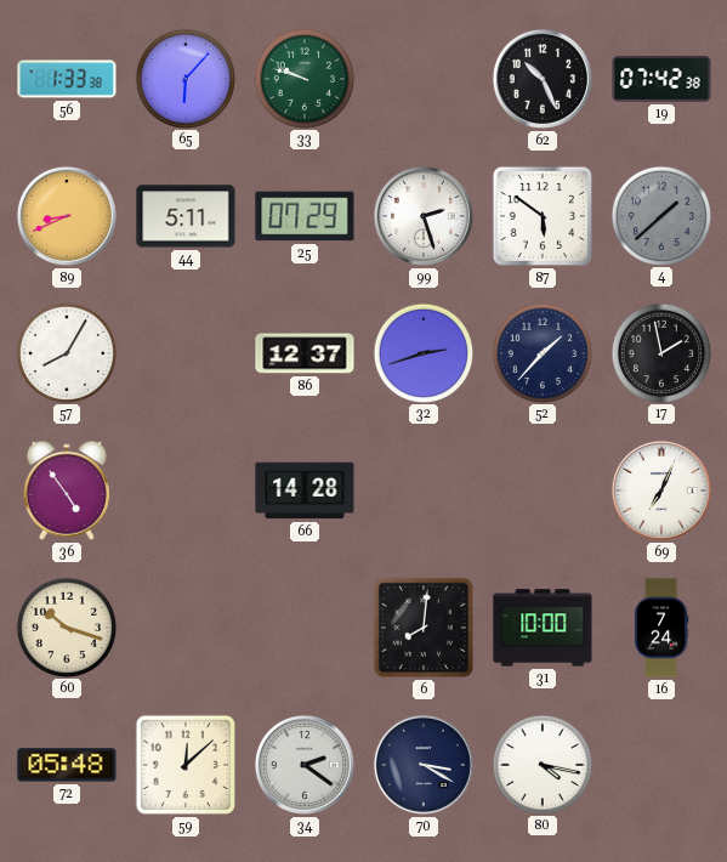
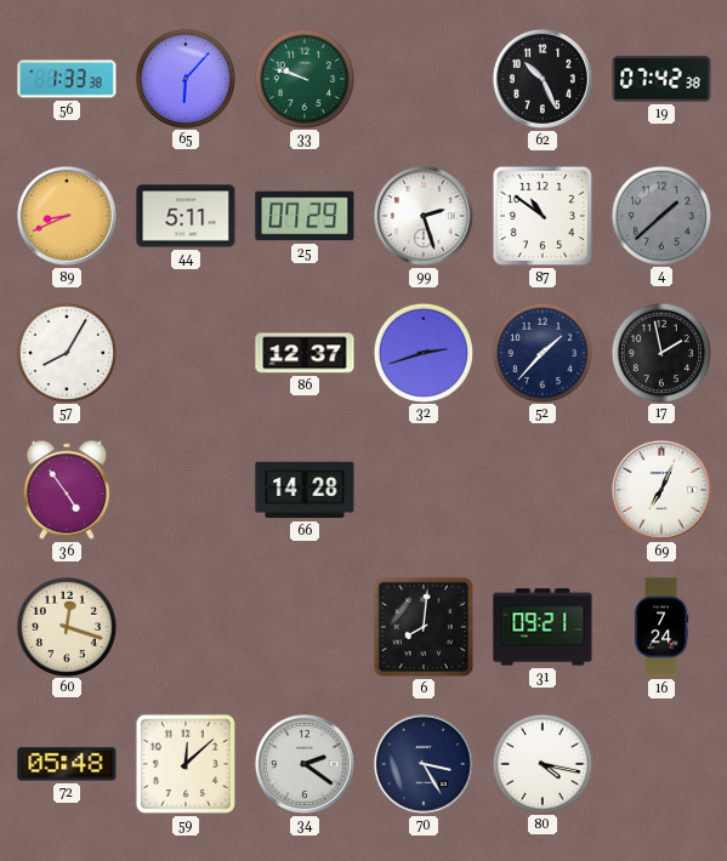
87: 5:51 -> 10:51 (543, 216)
60: 10:18 -> 12:18 (66, 626)
31: 10:00 -> 09:21 (543, 627)
70: 3:20 -> 3:25 (424, 764)
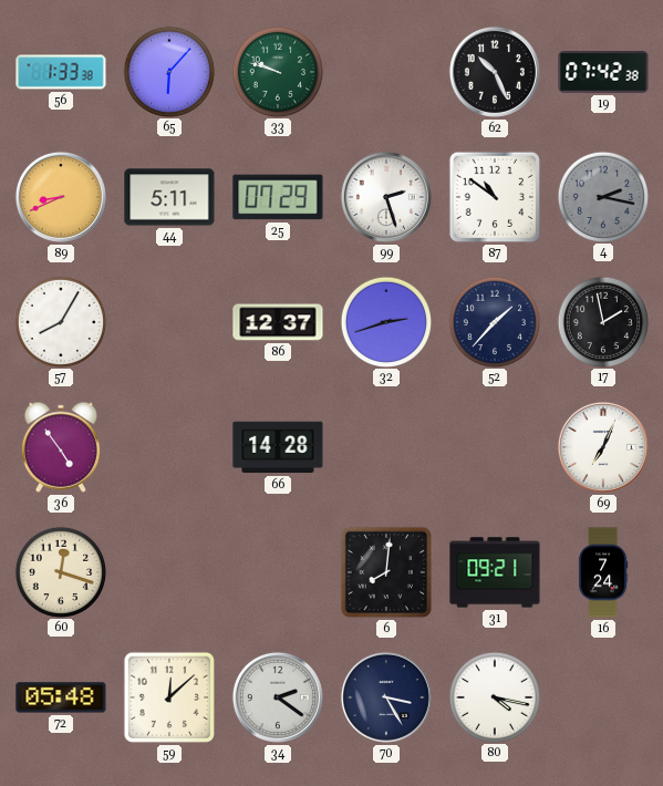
4: 1:38 -> 2:17 (602, 196)
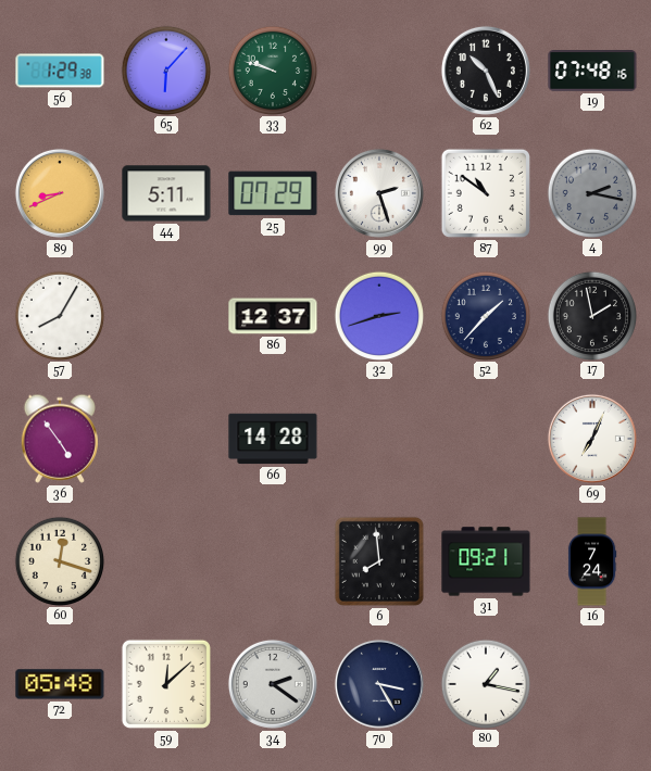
56: 1:33 -> 1:29 (60, 71)
19: 07:42 -> 07:48 (592, 72)
6: 8:01 -> 7:59 (379, 561)
80: 4:17 -> 1:17 (485, 683)
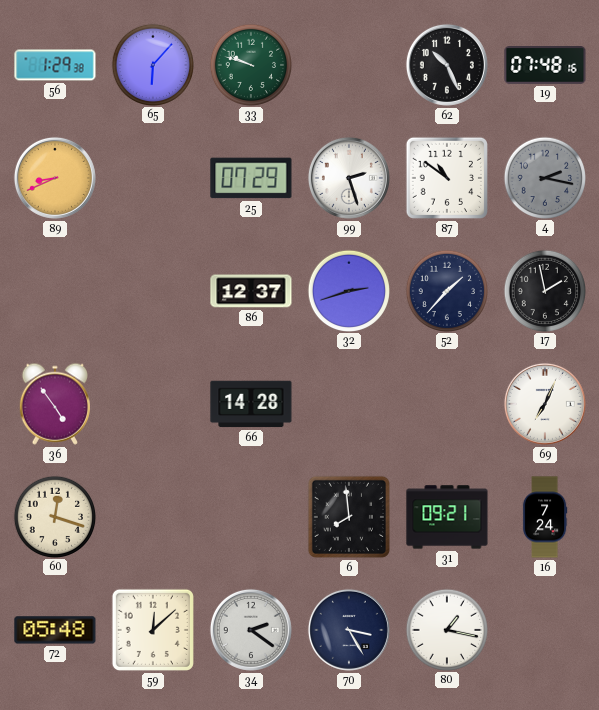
44: 5:11 -> none (166, 193)
57: 8:05 -> none (59, 315)
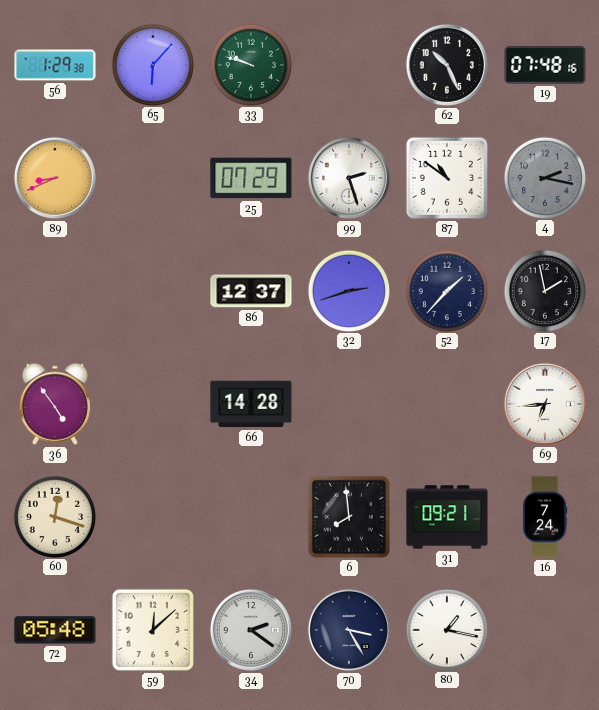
69: 7:04 -> 6:44 (545, 404)
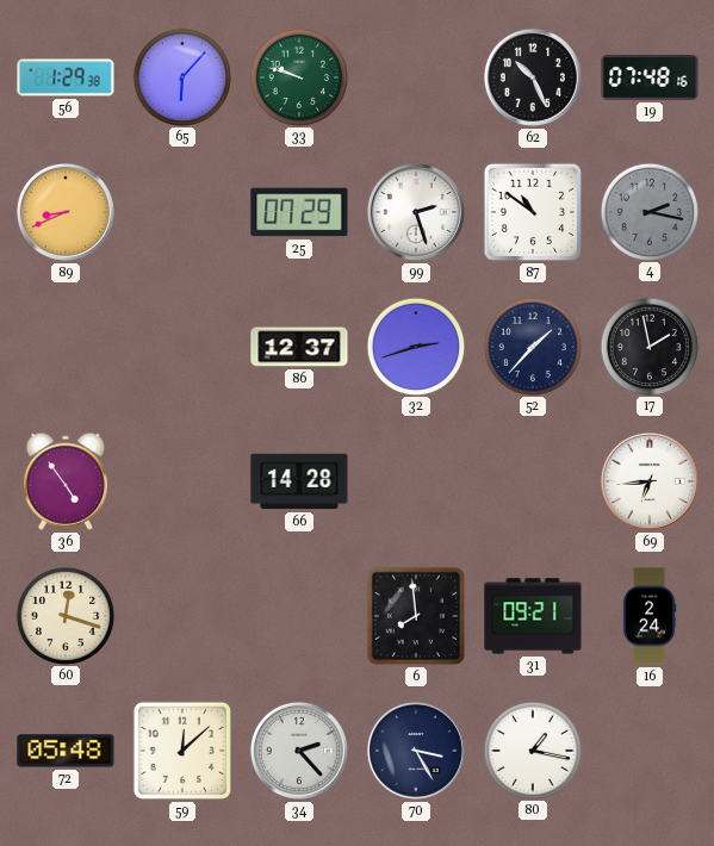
16: 7:24 -> 2:24 (650, 616)
34: 2:21 -> 2:23 (299, 751)
